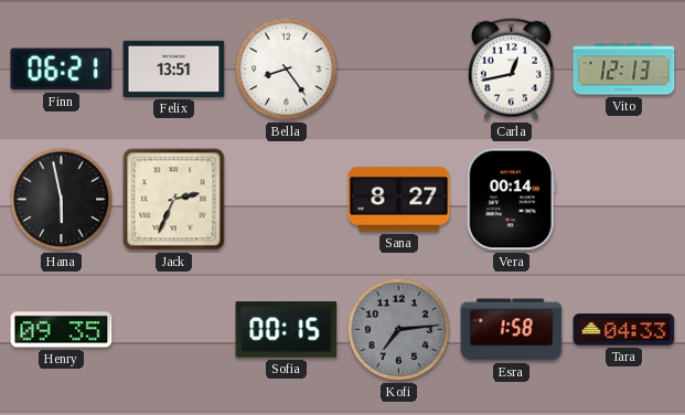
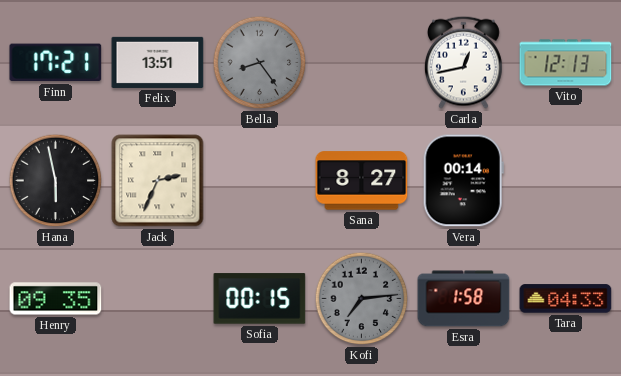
Finn: 06:21 -> 17:21 (56, 63)
Bella dial: white -> grey (260, 63)
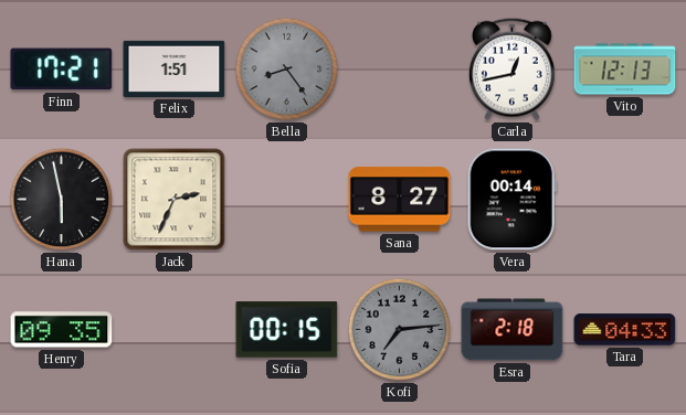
Felix: 13:51 -> 1:51 (175, 68)
Esra: 1:58 -> 2:18 (513, 330)
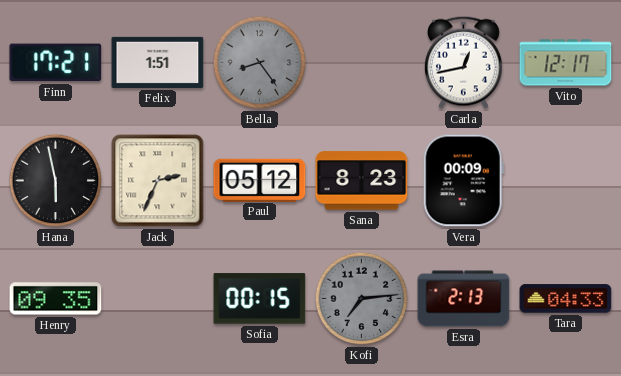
Vito: 12:13 -> 12:17 (566, 63)
Paul: none -> 05:12 (260, 180)
Sana: 8:27 -> 8:23 (362, 181)
Vera: 00:14 -> 00:09 (463, 181)
Esra: 2:18 -> 2:13 (464, 299)
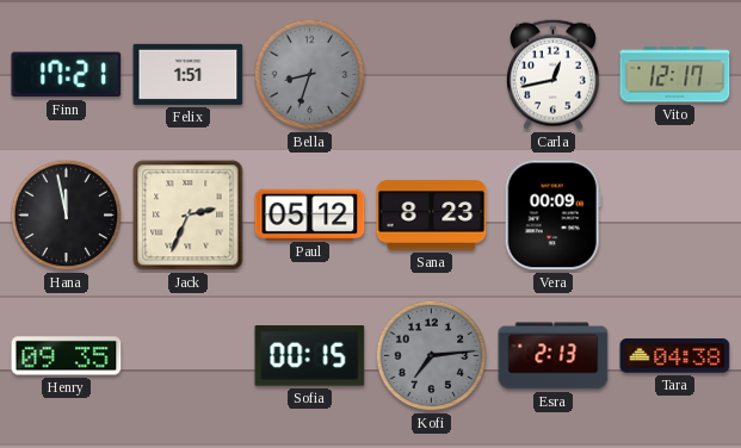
Bella: 8:24 -> 8:33 (310, 75)
Hana: 5:58 -> 11:58 (67, 216)
Tara: 04:33 -> 04:38 (675, 356)
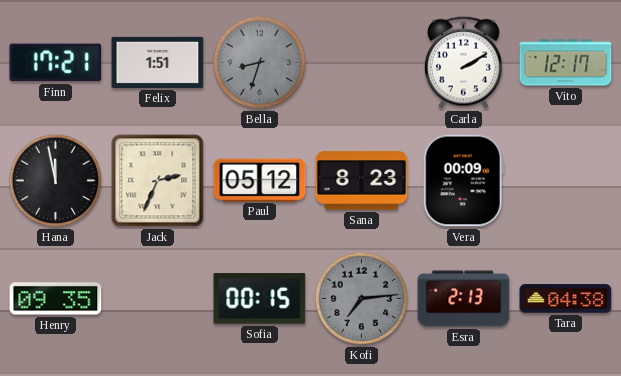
Carla: 12:43 -> 2:10 (463, 62)
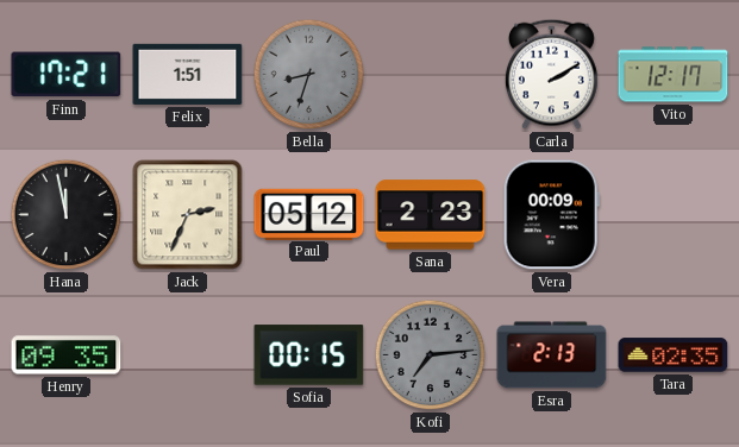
Sana: 8:23 -> 2:23 (431, 215)
Tara: 04:38 -> 02:35 (674, 355)
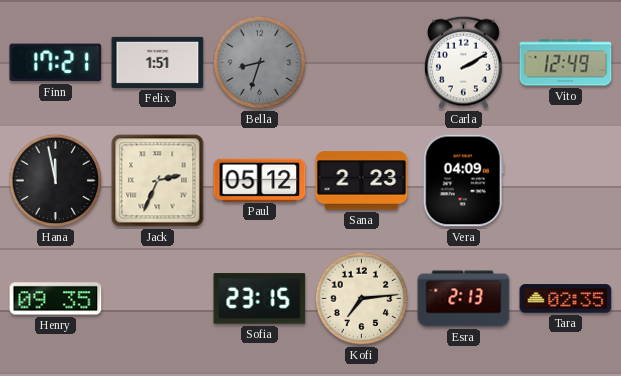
Vito: 12:17 -> 12:49 (566, 63)
Vera: 00:09 -> 04:09 (463, 181)
Sofia: 00:15 -> 23:15 (260, 299)
Kofi dial: grey -> cream (362, 299)
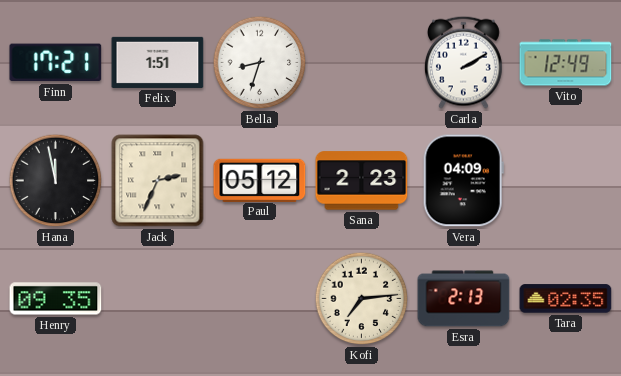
Bella dial: grey -> white (260, 63)
Sofia: 23:15 -> none (260, 299)
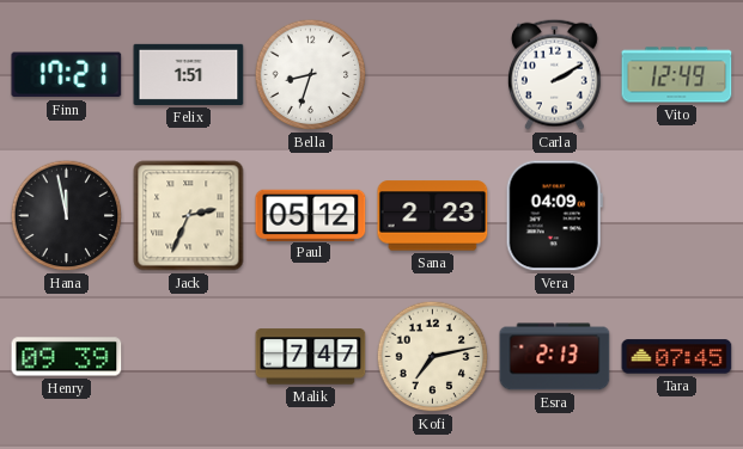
Henry: 09:35 -> 09:39 (67, 357)
Malik: none -> 7:47 (311, 357)
Kofi: 7:14 -> 7:13 (433, 357)
Tara: 02:35 -> 07:45 (677, 357)
